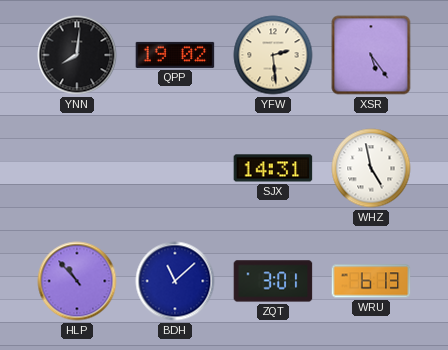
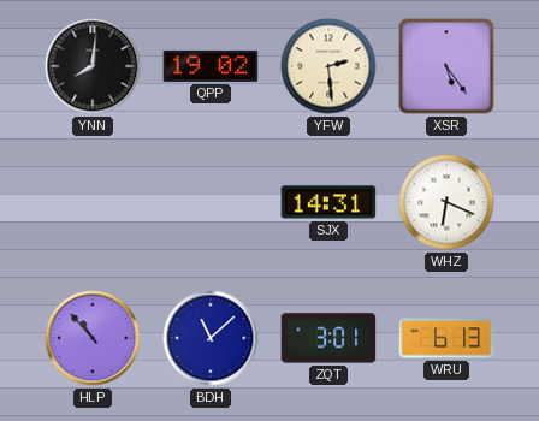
WHZ: 4:58 -> 6:19 (446, 202)
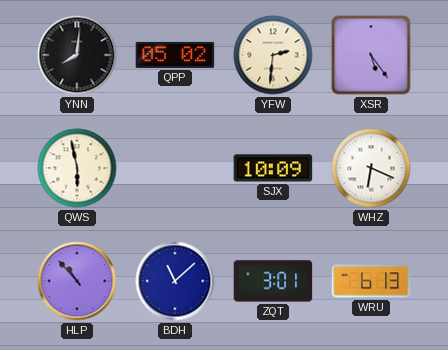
QPP: 19:02 -> 05:02 (175, 55)
YFW: 2:29 -> 2:31 (273, 55)
QWS: none -> 5:58 (77, 168)
SJX: 14:31 -> 10:09 (273, 168)
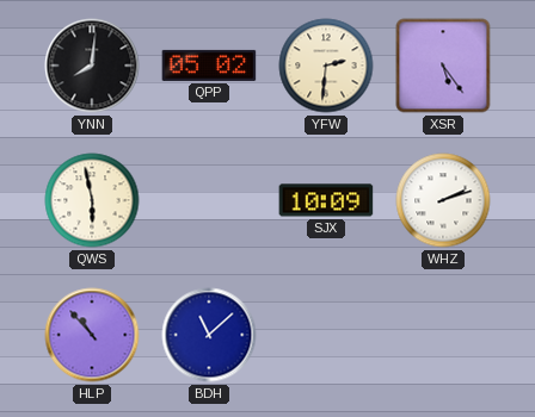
WHZ: 6:19 -> 2:12 (443, 200)
ZQT: 3:01 -> none (273, 281)
WRU: 6:13 -> none (371, 281)
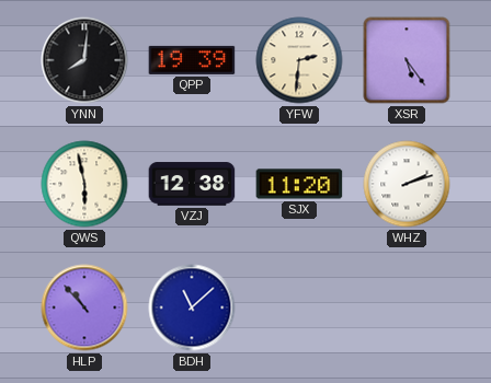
QPP: 05:02 -> 19:39 (192, 60)
VZJ: none -> 12:38 (192, 184)
SJX: 10:09 -> 11:20 (299, 184)
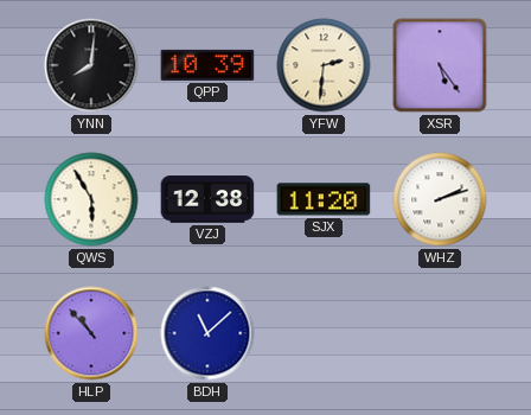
QPP: 19:39 -> 10:39 (207, 65)
QWS: 5:58 -> 5:55 (91, 199)
